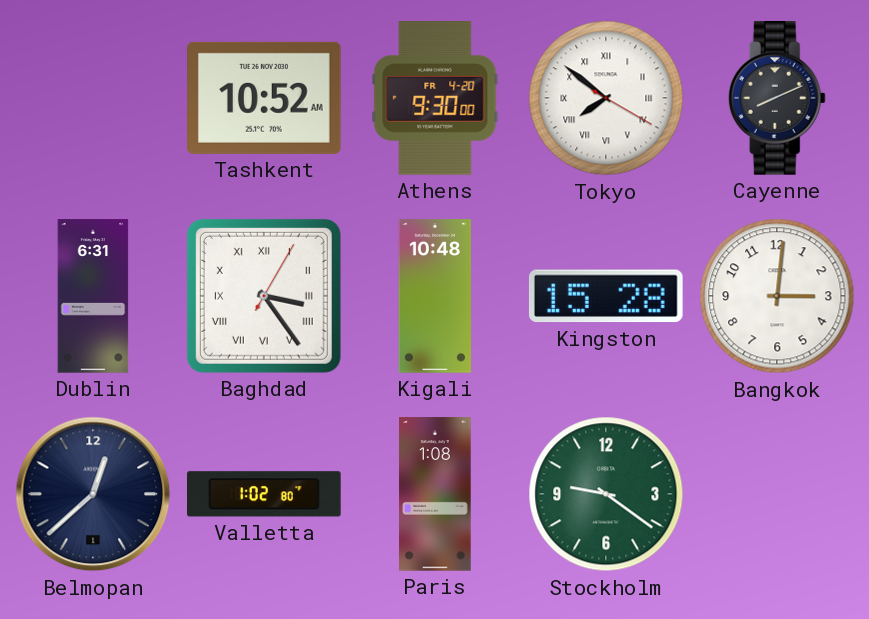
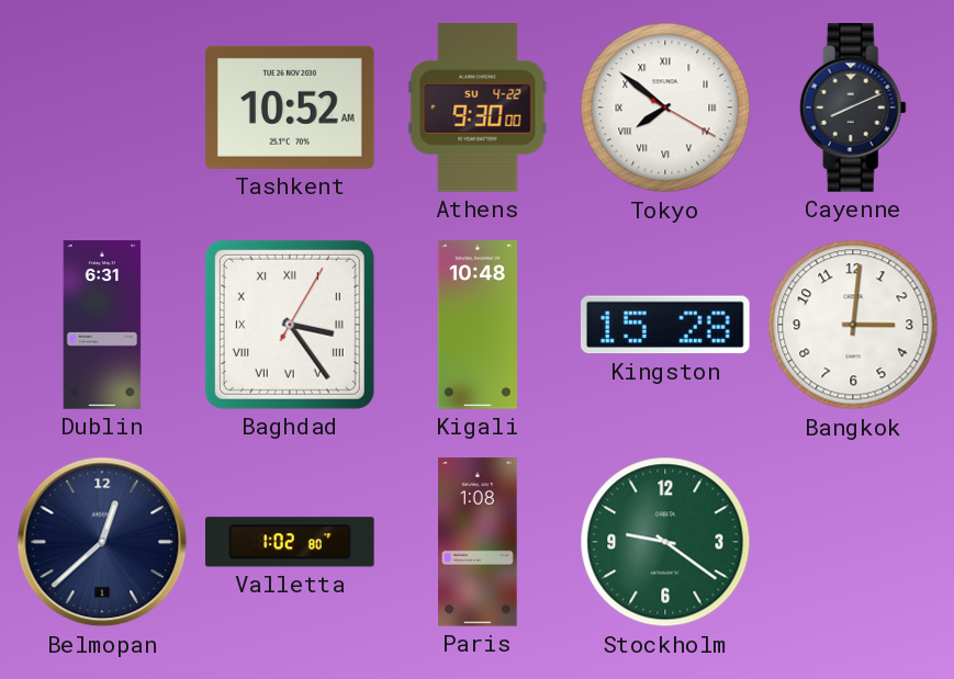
Athens date: FR 4-20 -> SU 4-22 (478, 109)
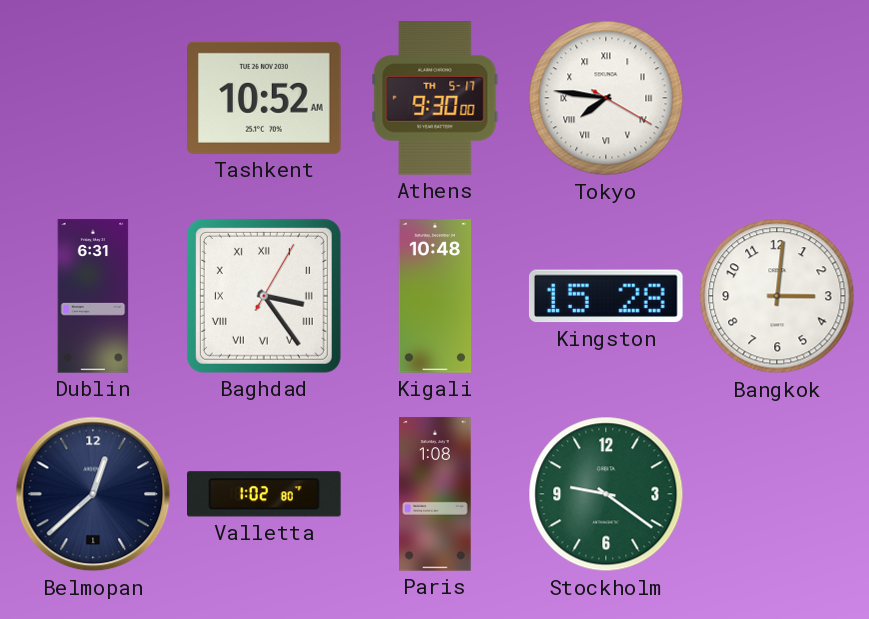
Athens date: SU 4-22 -> TH 5-17 (435, 99)
Tokyo: 7:51 -> 7:46 (606, 98)
Cayenne: 8:11 -> none (853, 107)
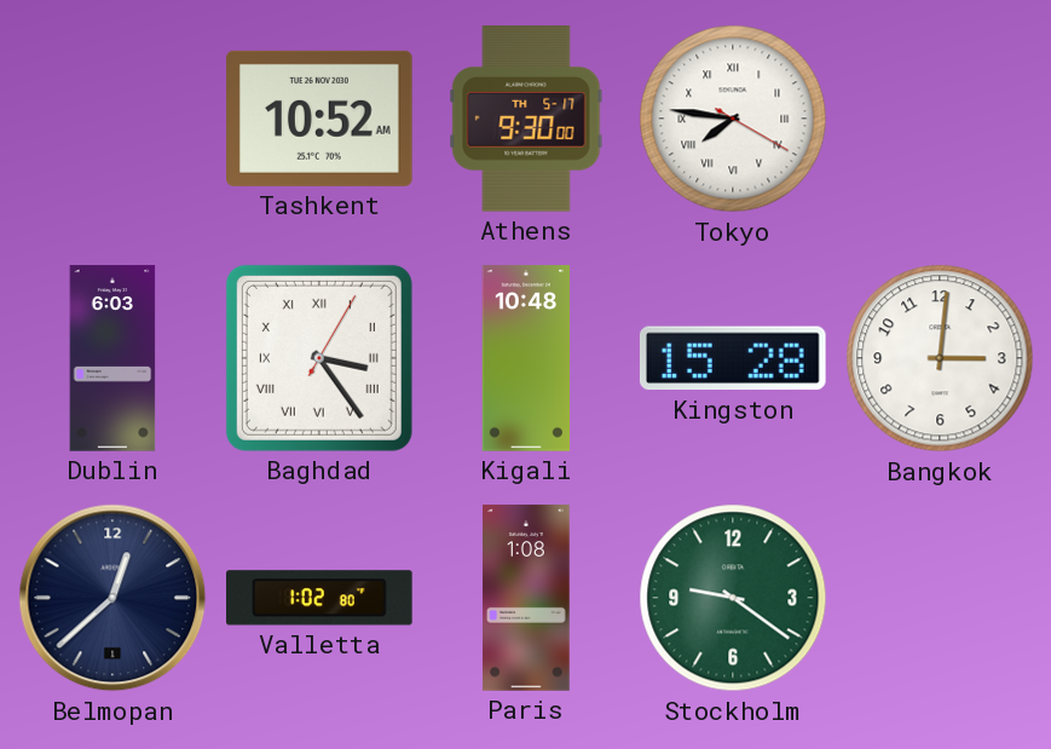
Dublin: 6:31 -> 6:03 (112, 358)
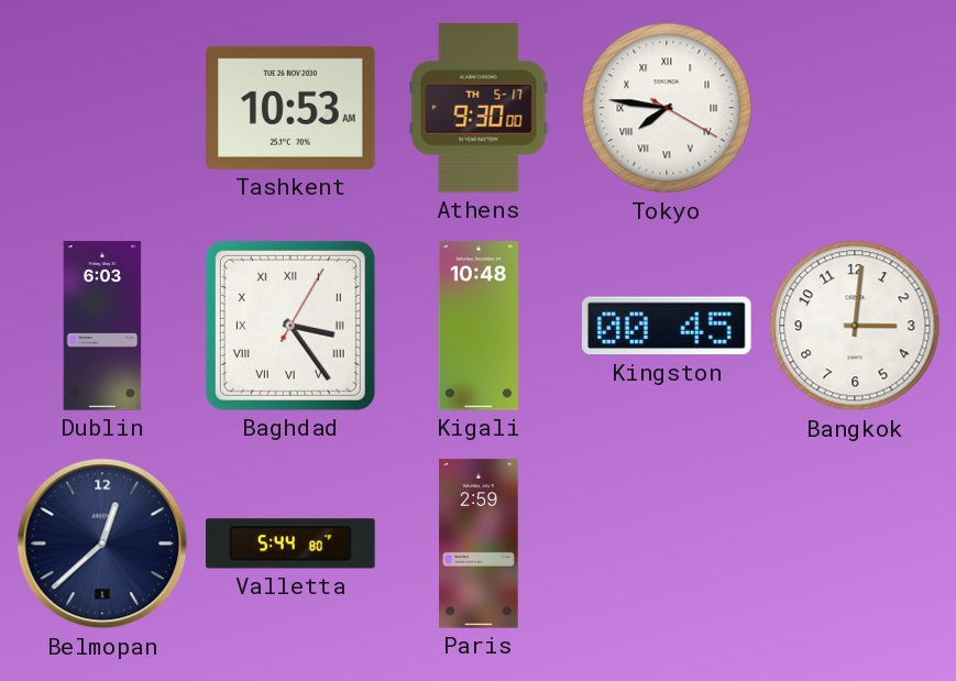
Tashkent: 10:52 -> 10:53 (292, 108)
Kingston: 15:28 -> 00:45 (667, 326)
Valletta: 1:02 -> 5:44 (292, 543)
Paris: 1:08 -> 2:59 (479, 543)
Stockholm: 9:21 -> none (733, 598)
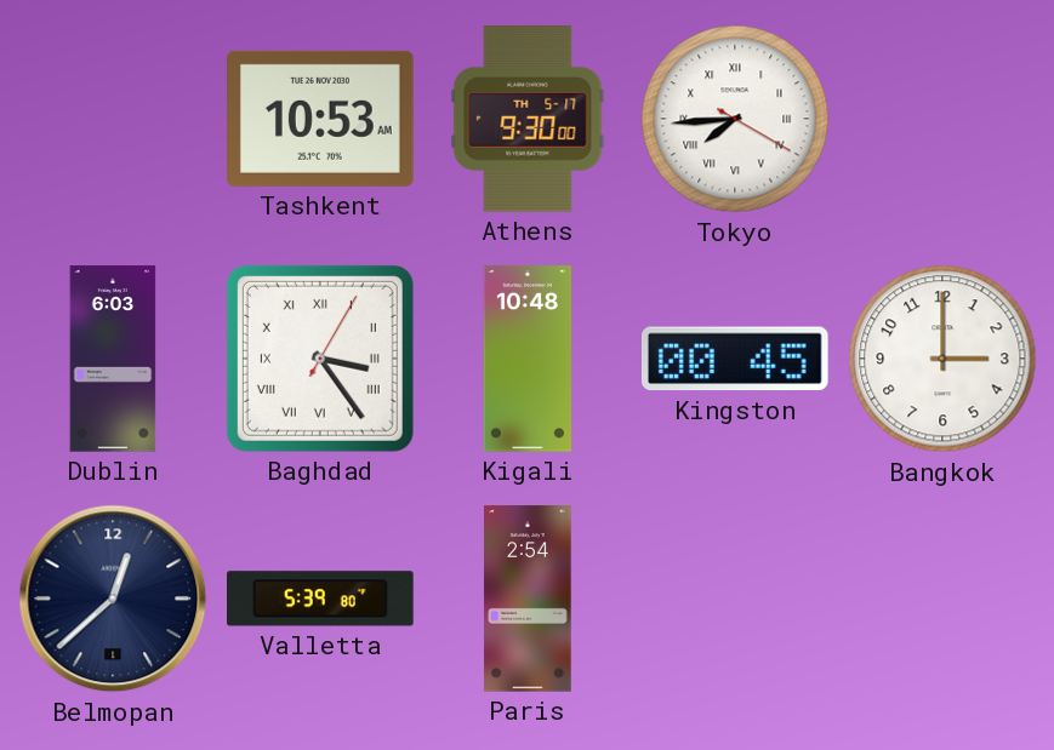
Tokyo: 7:46 -> 7:44 (735, 119)
Bangkok: 3:01 -> 3:00 (942, 359)
Valletta: 5:44 -> 5:39 (321, 599)
Paris: 2:59 -> 2:54 (528, 599)
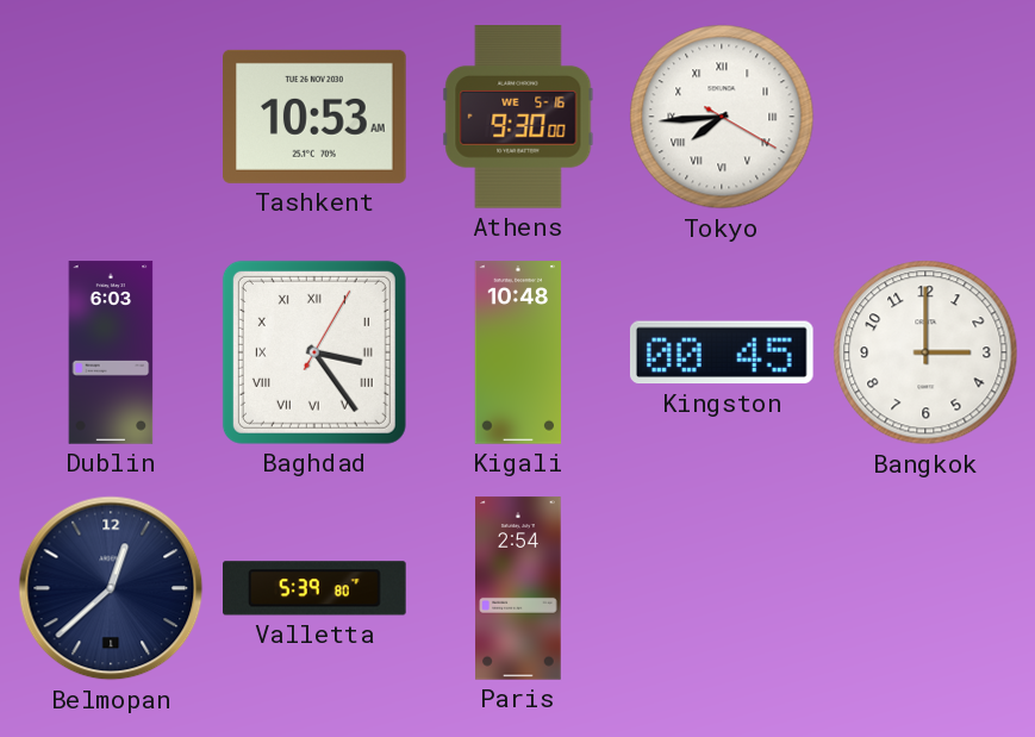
Athens date: TH 5-17 -> WE 5-16 (518, 118)
